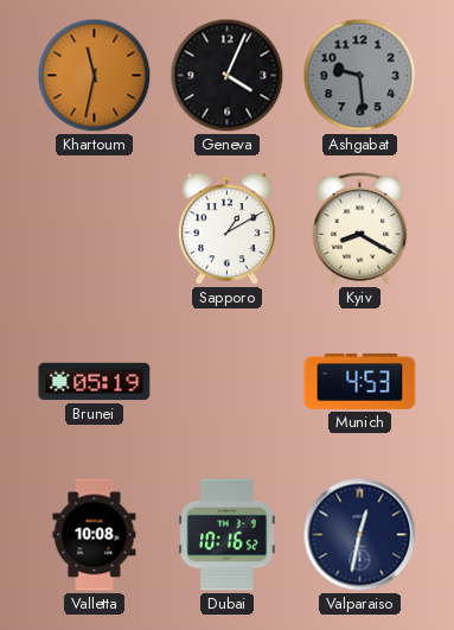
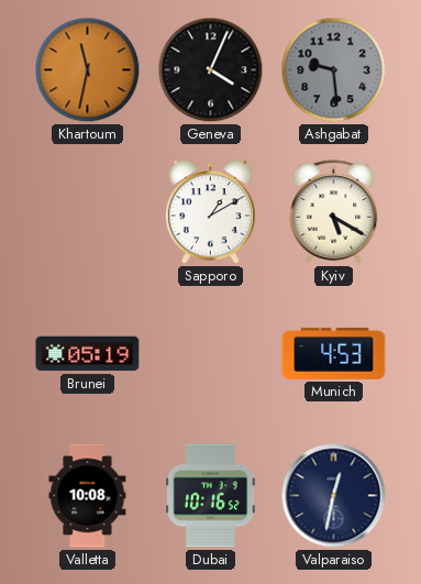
Kyiv: 8:20 -> 5:20 (334, 212)
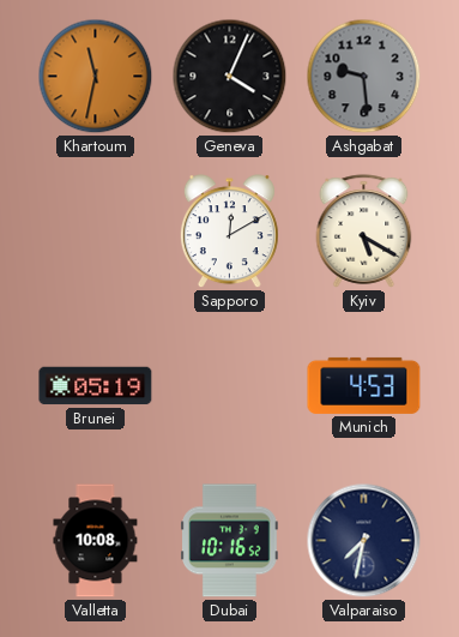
Sapporo: 1:10 -> 12:10 (229, 232)
Valparaiso: 12:32 -> 7:32 (364, 541)
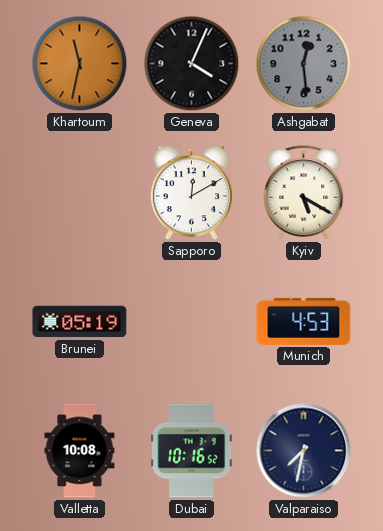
Ashgabat: 9:29 -> 12:29 (304, 64)
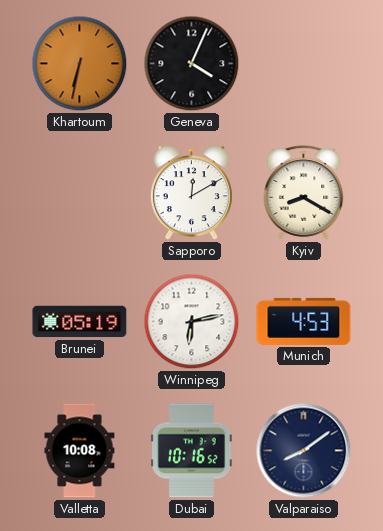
Khartoum: 11:32 -> 6:32 (80, 64)
Ashgabat: 12:29 -> none (304, 64)
Kyiv: 5:20 -> 8:20 (304, 193)
Winnipeg: none -> 6:13 (192, 322)
Valparaiso: 7:32 -> 8:09 (304, 451)
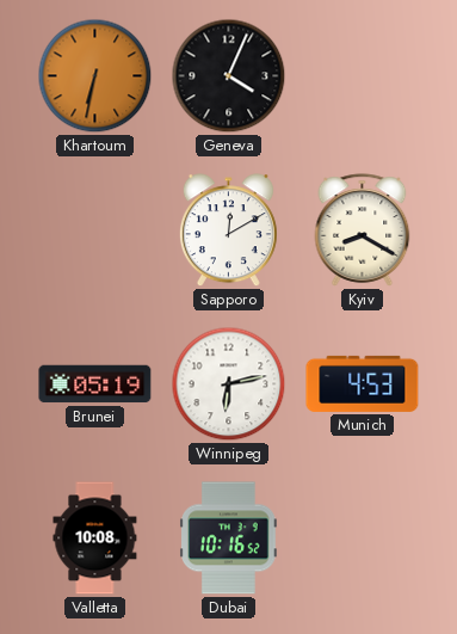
Valparaiso: 8:09 -> none (304, 451)
